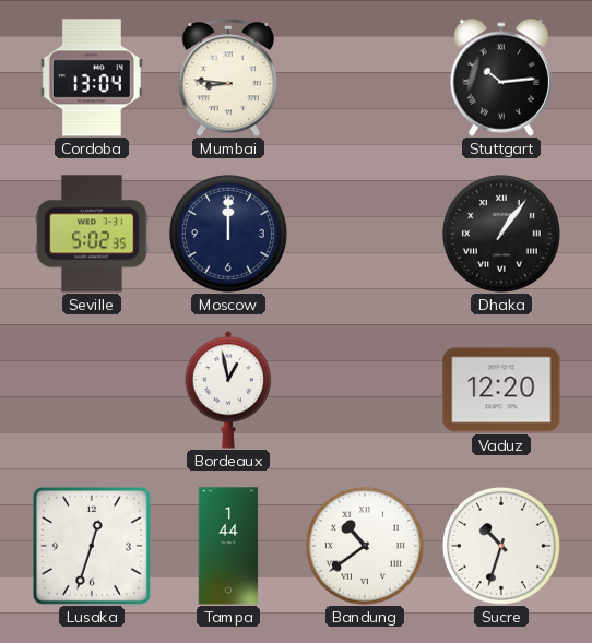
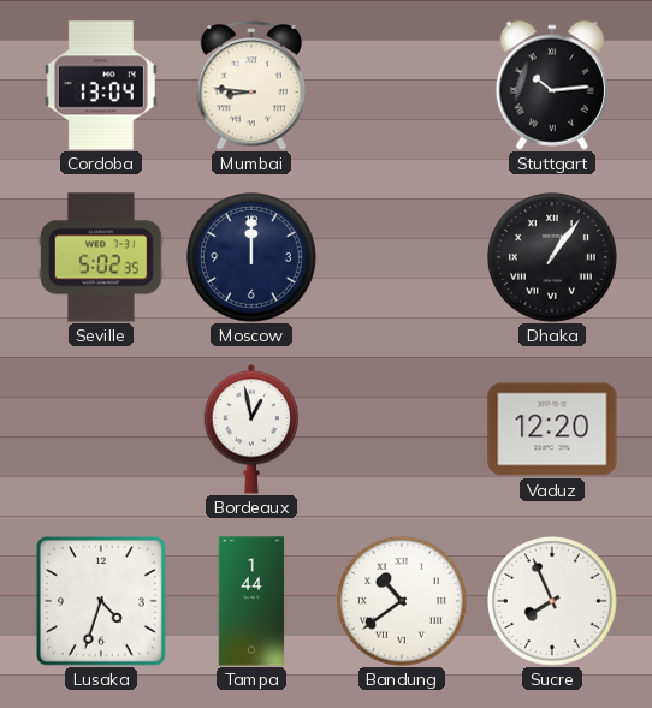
Lusaka: 12:33 -> 4:33 (102, 602)
Sucre: 10:33 -> 7:56 (552, 601)
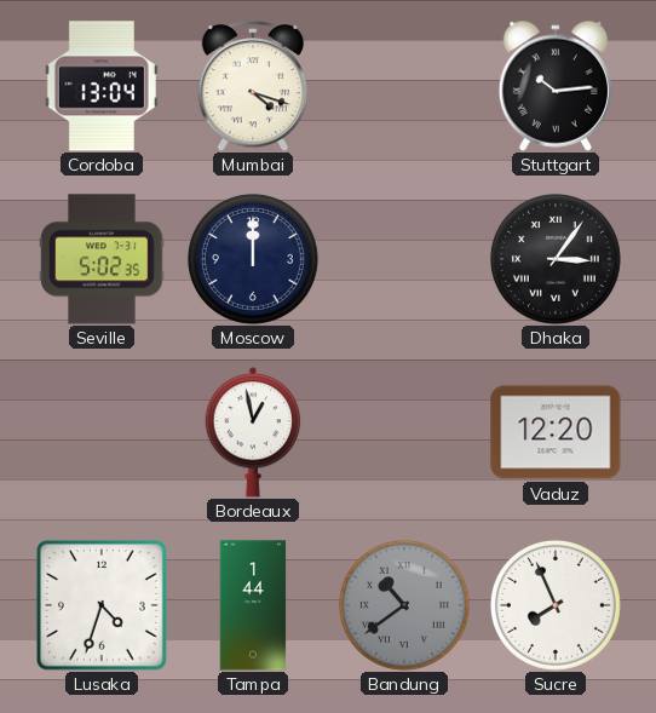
Mumbai: 8:46 -> 4:18 (253, 87)
Dhaka: 1:06 -> 3:06 (556, 259)
Bandung dial: white -> grey (404, 605)
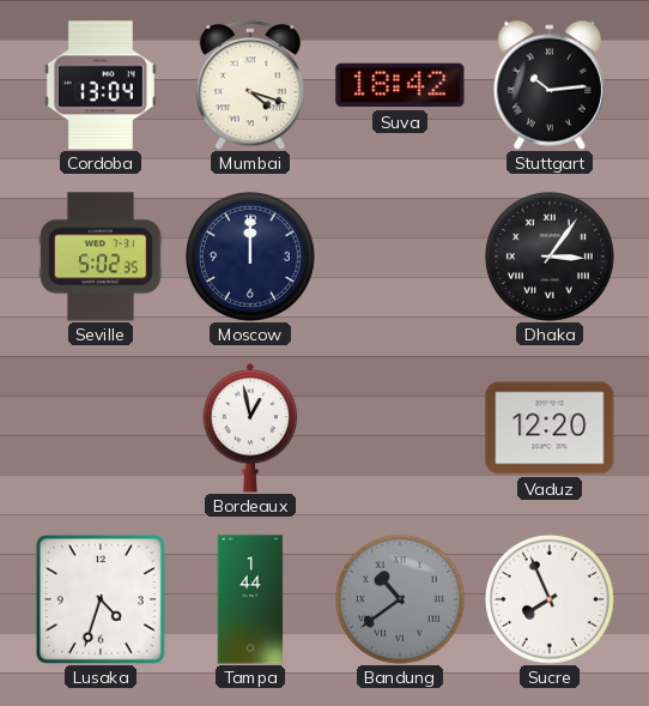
Suva: none -> 18:42 (400, 85)
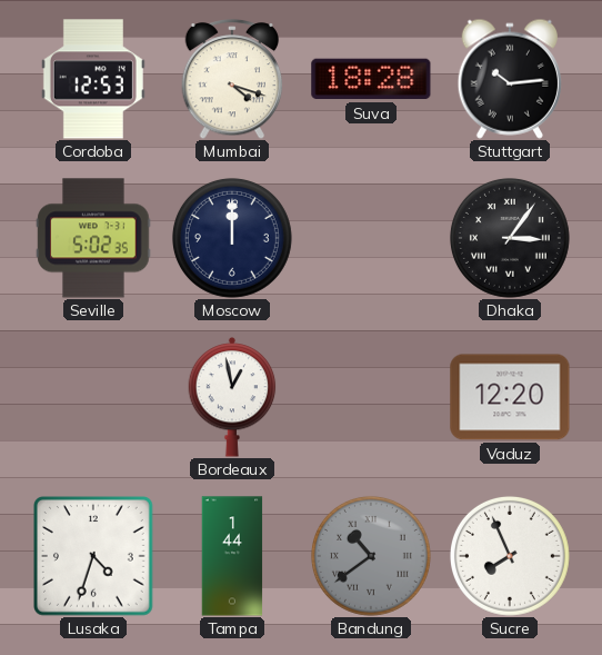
Cordoba: 13:04 -> 12:53 (93, 79)
Suva: 18:42 -> 18:28 (371, 79)
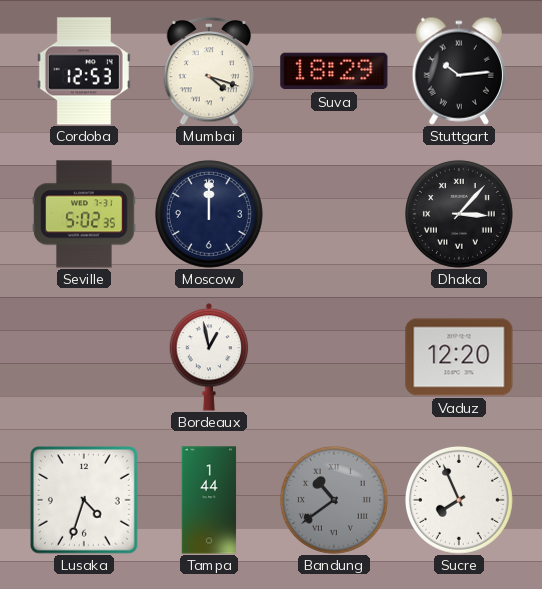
Suva: 18:28 -> 18:29 (334, 71)
Dhaka: 3:06 -> 3:07 (459, 214)
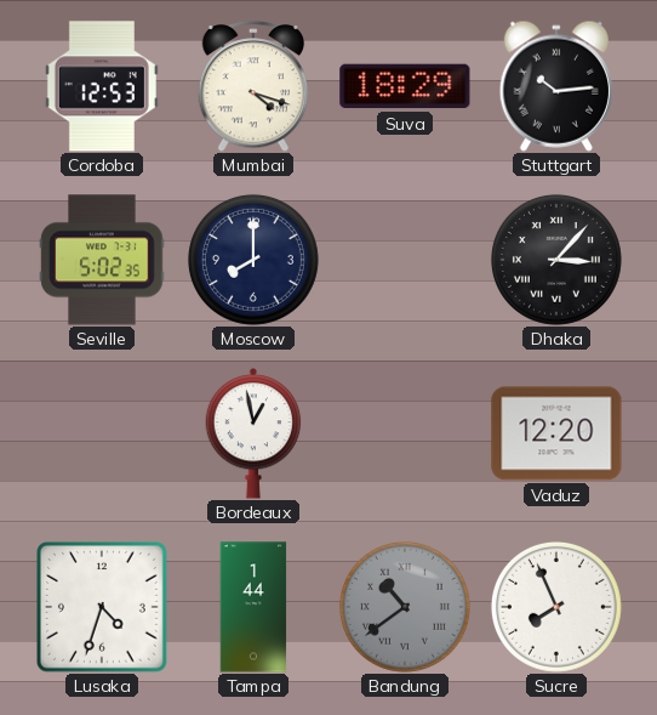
Moscow: 12:00 -> 8:00 (253, 260)
